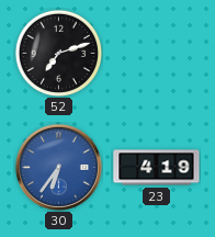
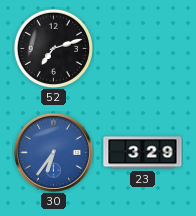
23: 4:19 -> 3:29 (143, 153)
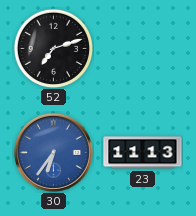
23: 3:29 -> 11:13 (143, 153)
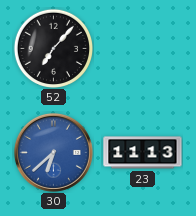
52: 7:12 -> 7:07 (53, 48)
30: 6:36 -> 6:38 (53, 152)
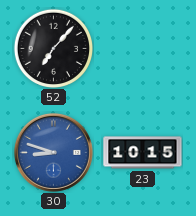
30: 6:38 -> 8:48 (53, 152)
23: 11:13 -> 10:15 (143, 153)
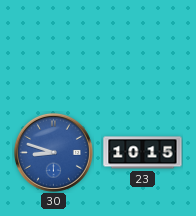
52: 7:07 -> none (53, 48)
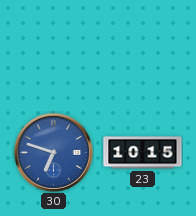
30: 8:48 -> 6:48 (53, 152)
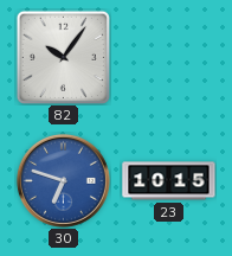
82: none -> 10:06 (63, 57)
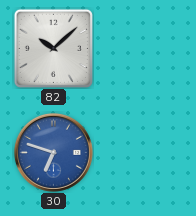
82: 10:06 -> 10:08 (53, 48)
23: 10:15 -> none (169, 181)
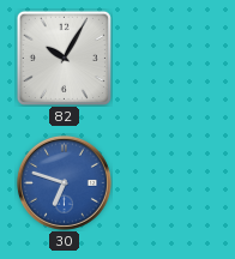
82: 10:08 -> 10:05 (64, 58)
